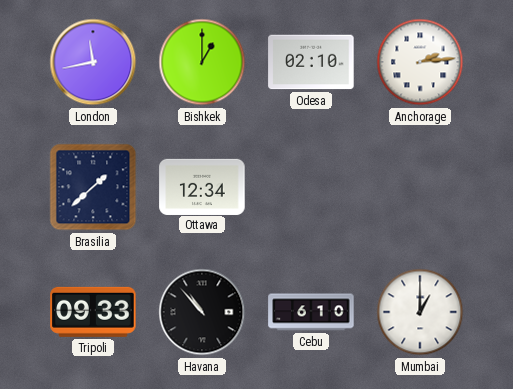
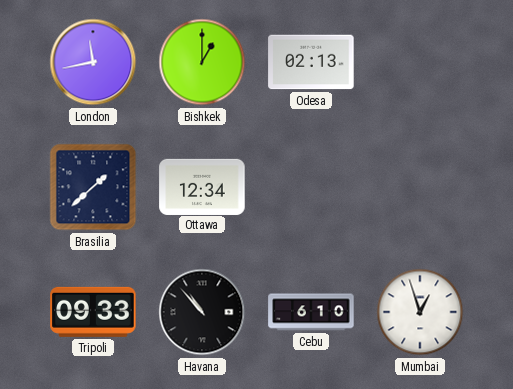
Odesa: 02:10 -> 02:13 (311, 62)
Anchorage: 2:14 -> none (420, 62)
Mumbai: 1:00 -> 12:57 (420, 312)
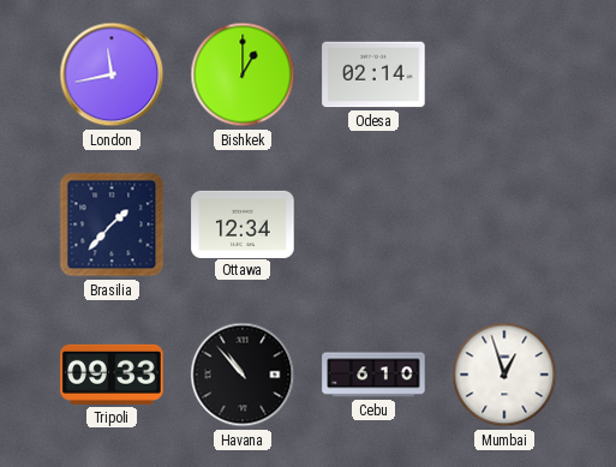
Odesa: 02:13 -> 02:14 (373, 74)
Brasilia: 1:38 -> 1:37 (112, 224)
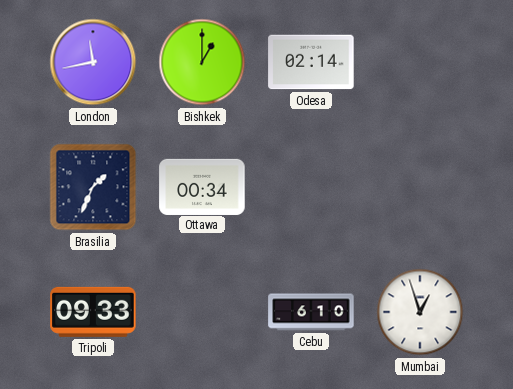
Brasilia: 1:37 -> 1:34 (93, 187)
Ottawa: 12:34 -> 00:34 (202, 186)
Havana: 10:53 -> none (243, 375)
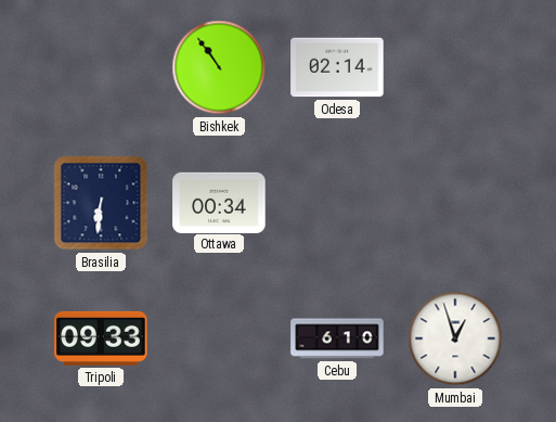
London: 11:43 -> none (93, 62)
Bishkek: 1:00 -> 10:54 (219, 67)
Brasilia: 1:34 -> 6:31 (101, 203)
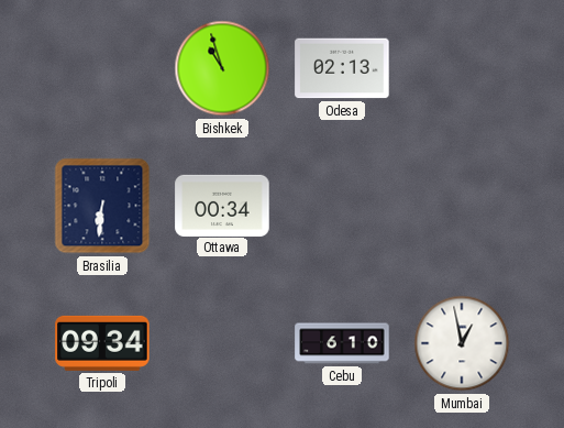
Bishkek: 10:54 -> 10:57 (222, 68)
Odesa: 02:14 -> 02:13 (342, 68)
Tripoli: 09:33 -> 09:34 (102, 343)
Mumbai: 12:57 -> 12:58 (462, 343)
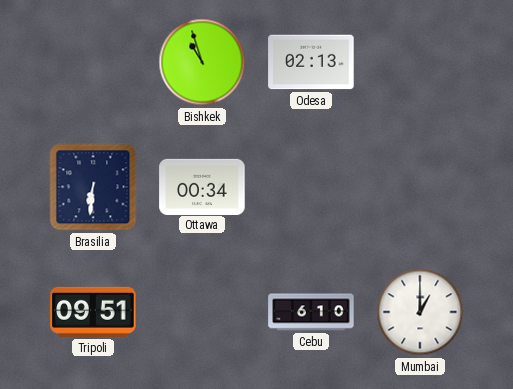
Tripoli: 09:34 -> 09:51 (93, 312)
Mumbai: 12:58 -> 1:00 (420, 312)
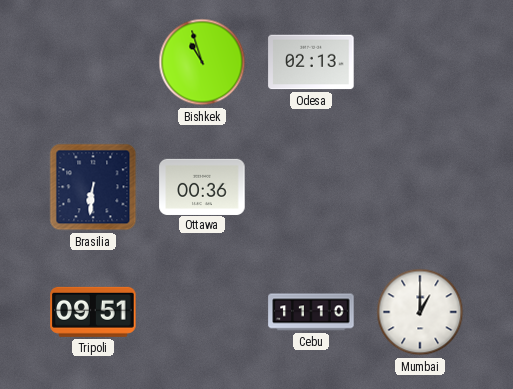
Ottawa: 00:34 -> 00:36 (202, 186)
Cebu: 6:10 -> 11:10 (311, 312)
